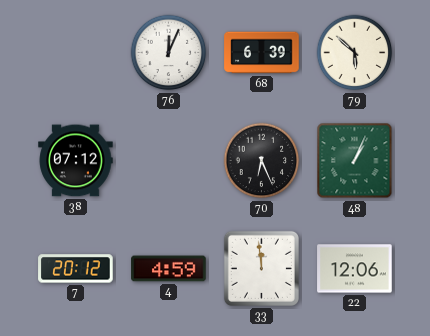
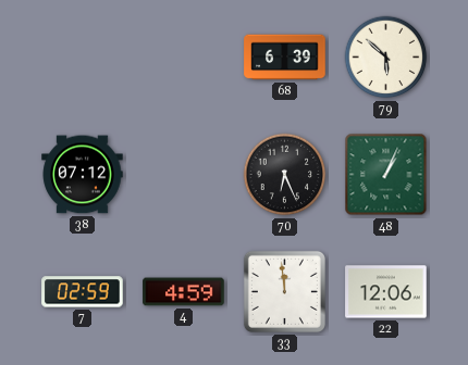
76: 12:04 -> none (169, 53)
7: 20:12 -> 02:59 (83, 292)
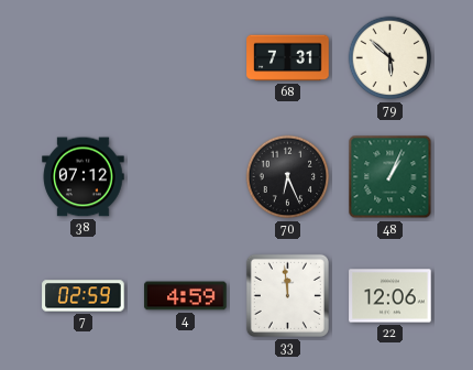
68: 6:39 -> 7:31 (288, 58)
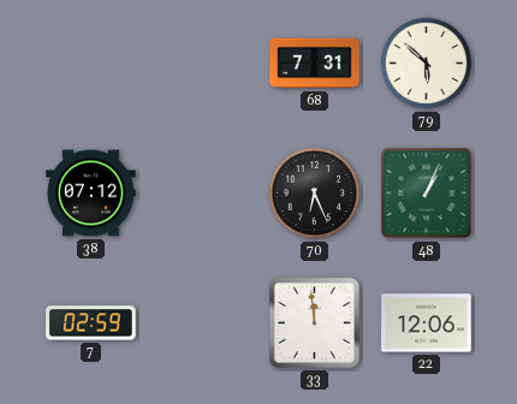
4: 4:59 -> none (186, 296)
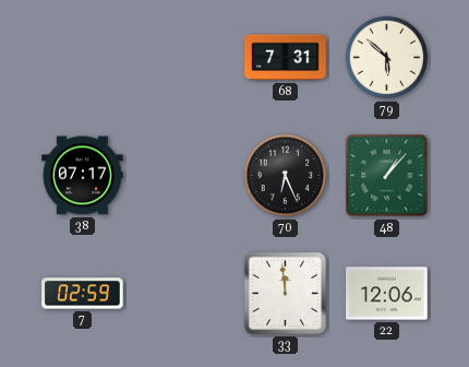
38: 07:12 -> 07:17 (83, 176)
48: 1:04 -> 1:07 (387, 176)
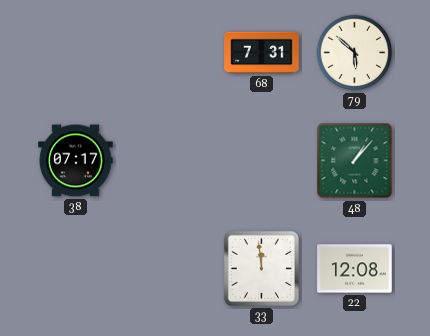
70: 6:26 -> none (286, 176)
7: 02:59 -> none (83, 294)
22: 12:06 -> 12:08 (355, 269)
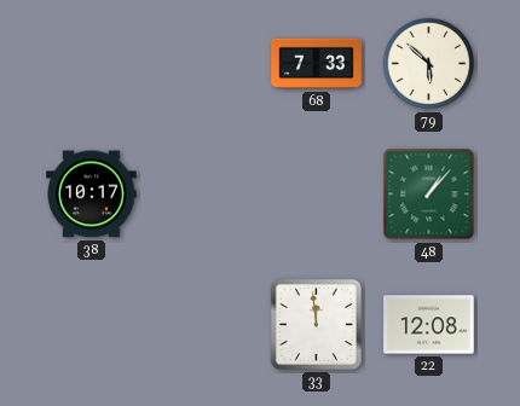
68: 7:31 -> 7:33 (317, 64)
38: 07:17 -> 10:17 (92, 195)
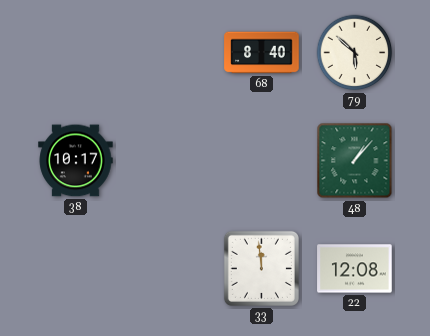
68: 7:33 -> 8:40 (262, 53)
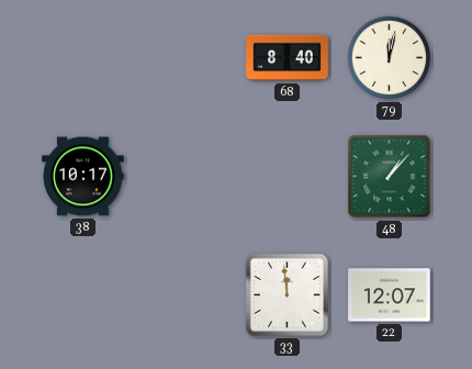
79: 5:52 -> 12:02 (390, 58)
22: 12:08 -> 12:07 (390, 295)
